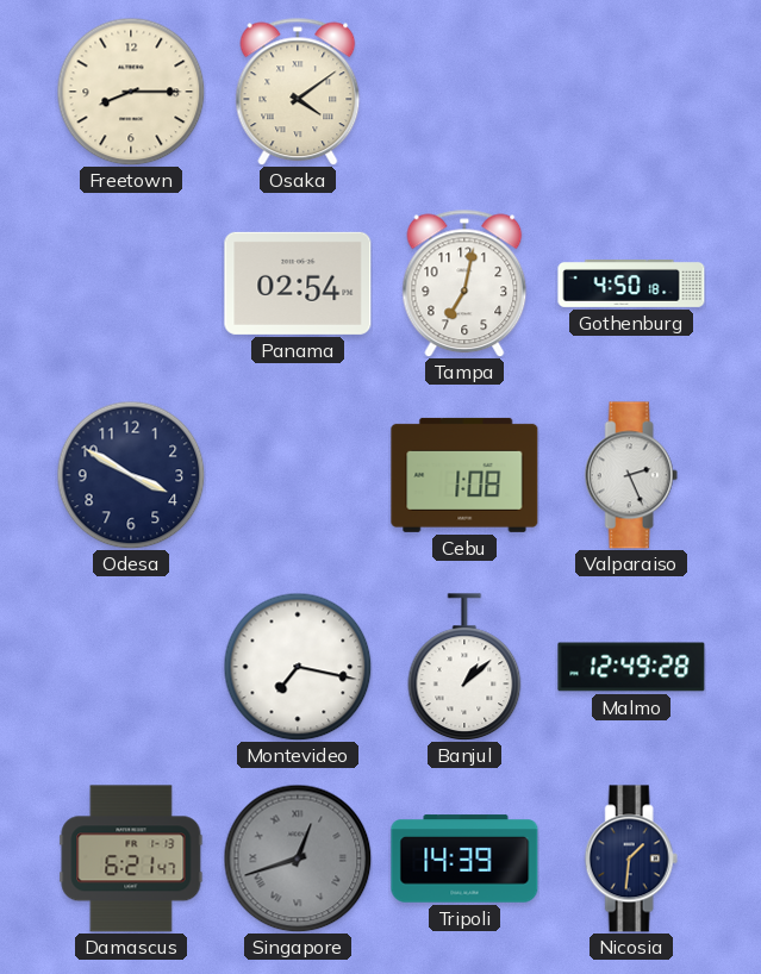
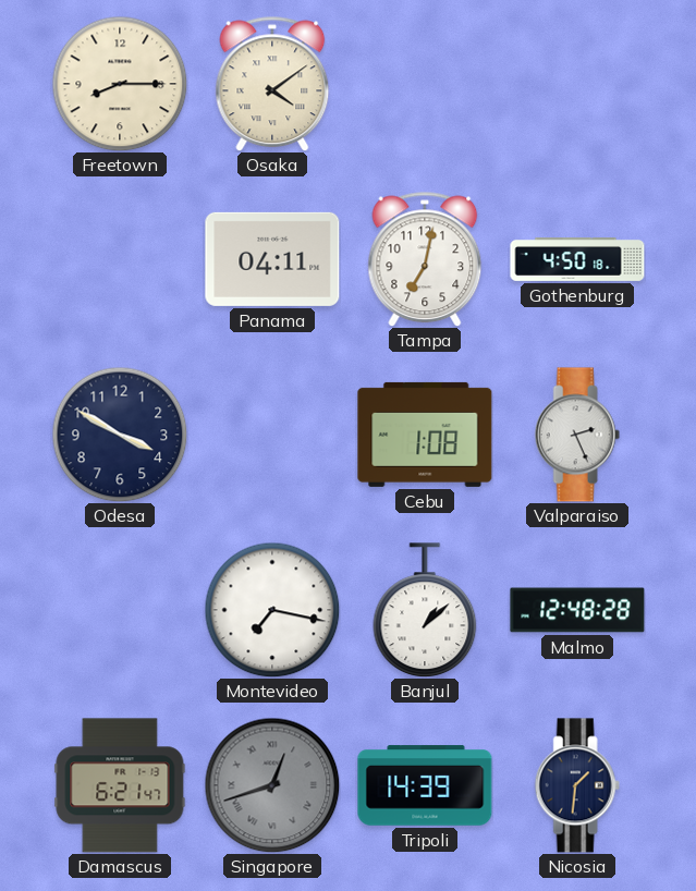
Panama: 02:54 -> 04:11 (272, 259)
Malmo: 12:49 -> 12:48 (577, 610)
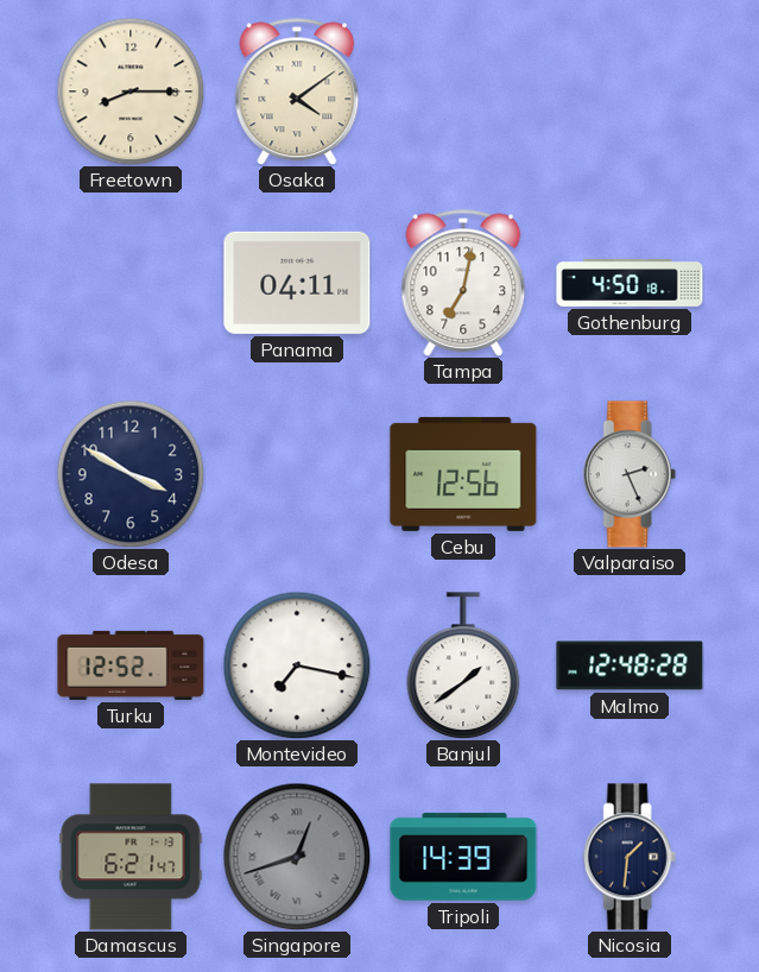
Cebu: 1:08 -> 12:56 (463, 474)
Turku: none -> 12:52 (131, 665)
Banjul: 1:08 -> 1:39 (463, 665)
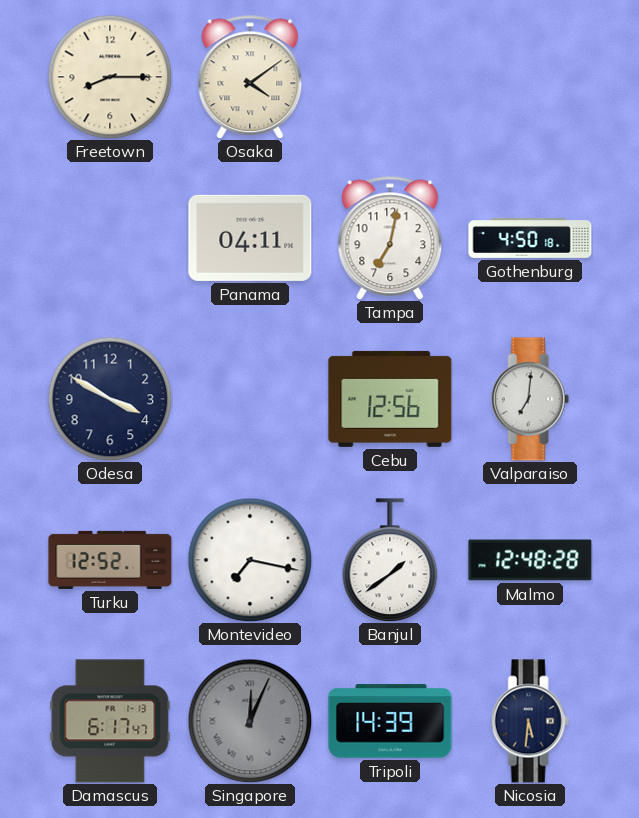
Valparaiso: 2:26 -> 7:01 (530, 399)
Damascus: 6:21 -> 6:17 (110, 721)
Singapore: 12:42 -> 12:04 (250, 721)
Nicosia: 1:31 -> 5:31 (530, 721)
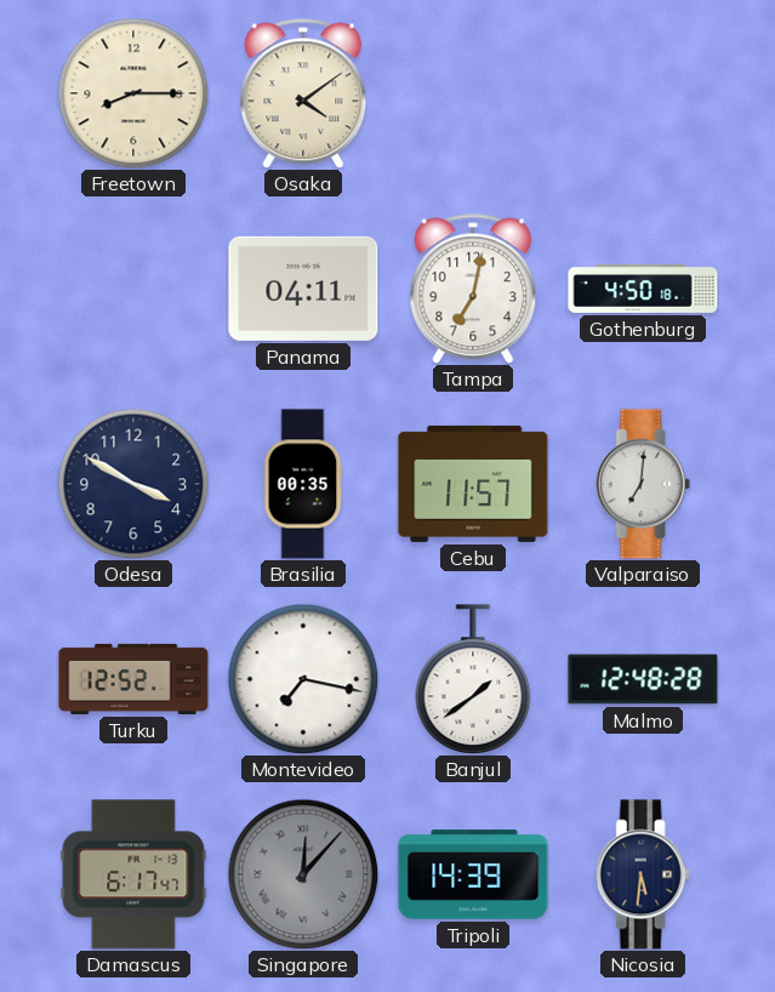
Brasilia: none -> 00:35 (303, 484)
Cebu: 12:56 -> 11:57 (473, 484)
Singapore: 12:04 -> 12:07 (303, 874)
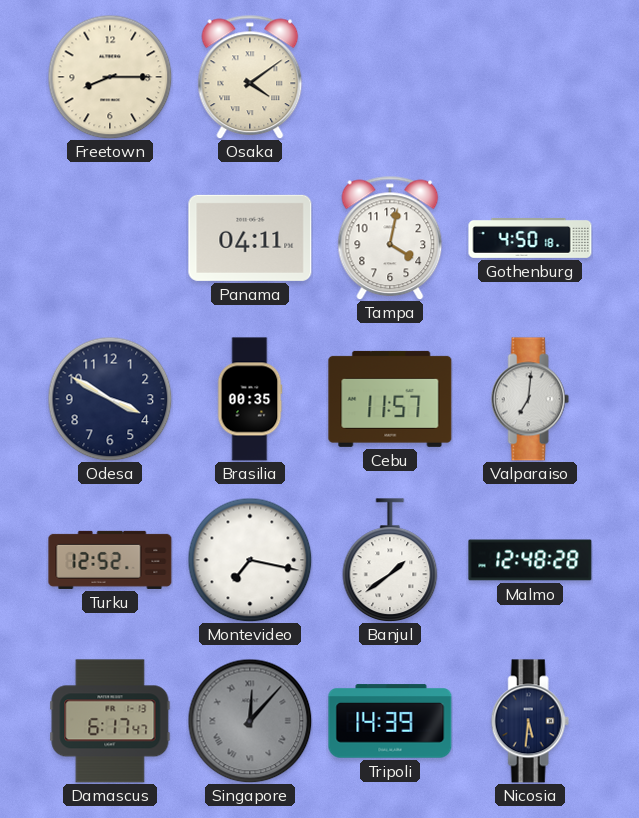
Tampa: 7:02 -> 4:02 (390, 238)
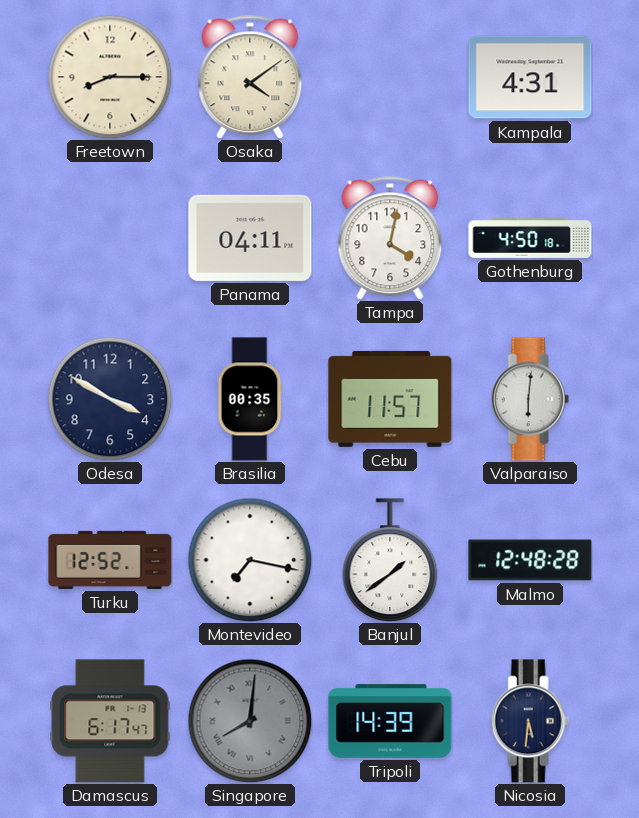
Kampala: none -> 4:31 (530, 77)
Valparaiso: 7:01 -> 6:01 (530, 399)
Singapore: 12:07 -> 8:01 (250, 721)
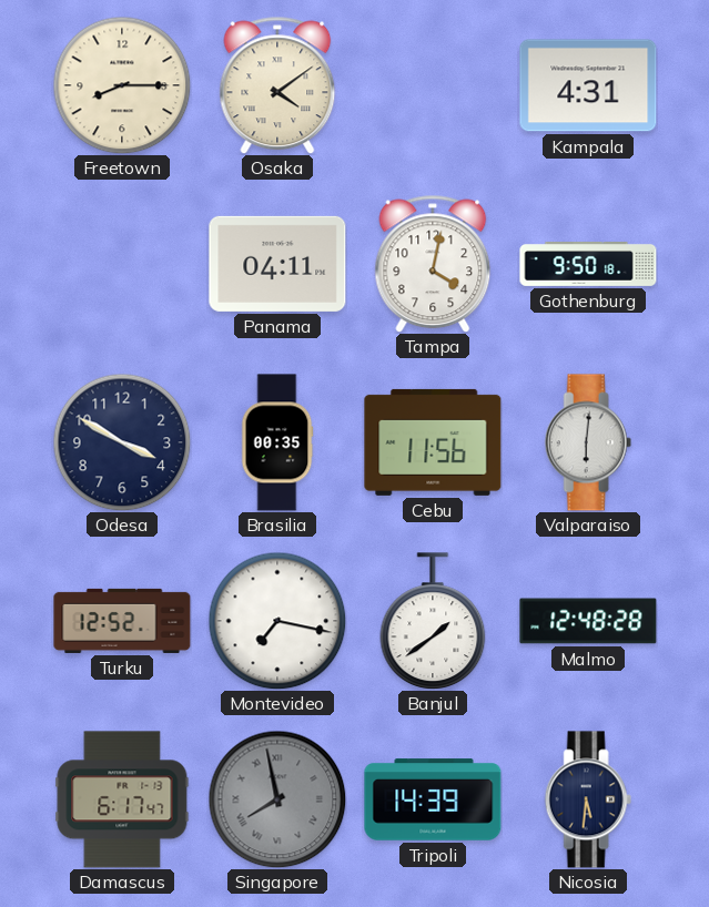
Gothenburg: 4:50 -> 9:50 (588, 265)
Cebu: 11:57 -> 11:56 (433, 442)
Singapore: 8:01 -> 7:58 (277, 799)
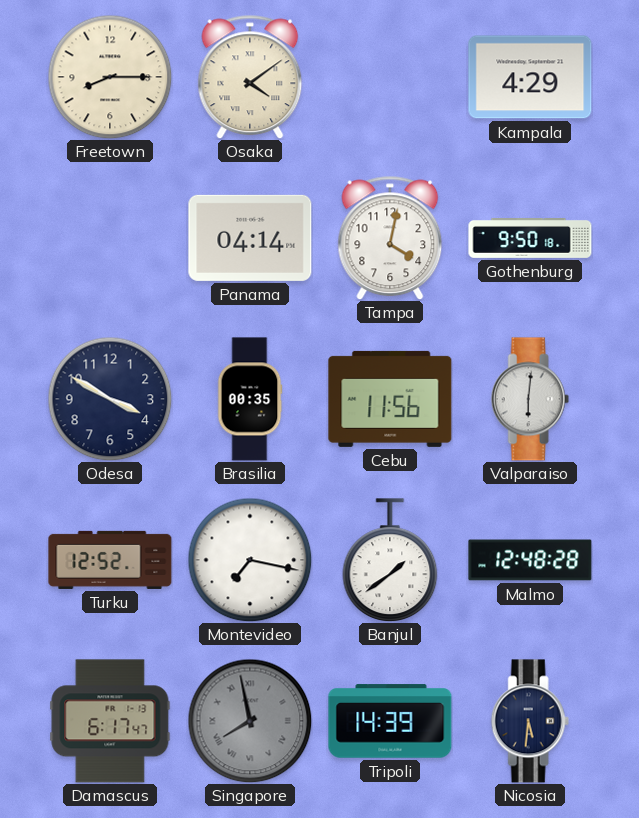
Kampala: 4:31 -> 4:29 (530, 77)
Panama: 04:11 -> 04:14 (250, 238)
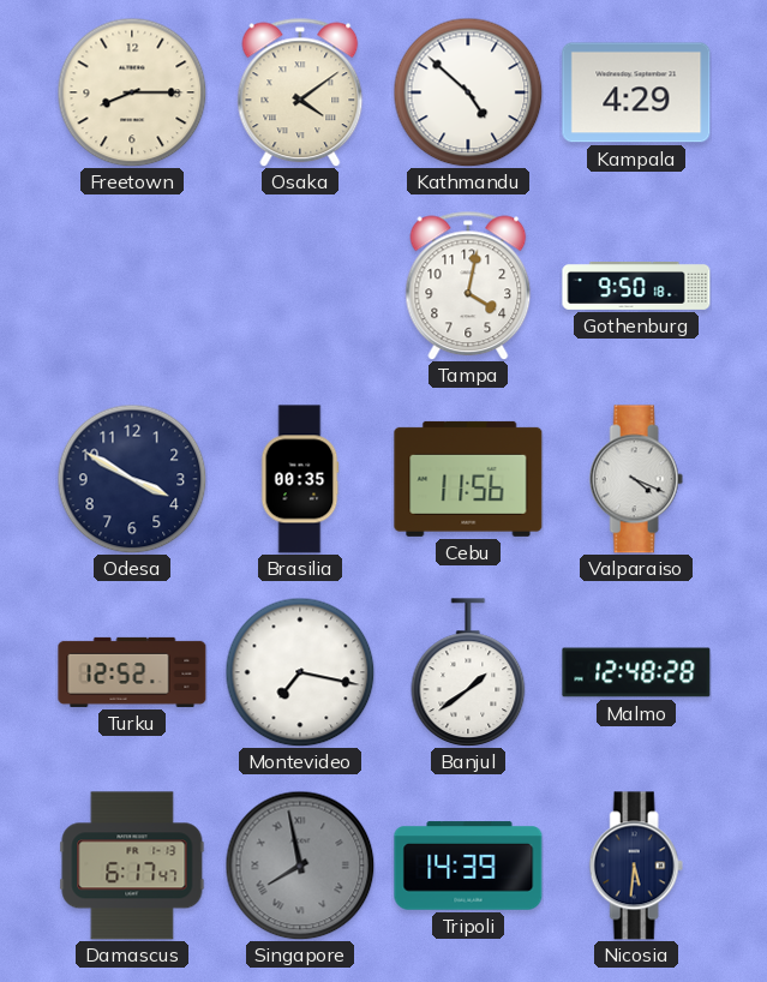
Kathmandu: none -> 4:52 (468, 92)
Panama: 04:14 -> none (250, 238)
Valparaiso: 6:01 -> 4:19 (636, 479)
